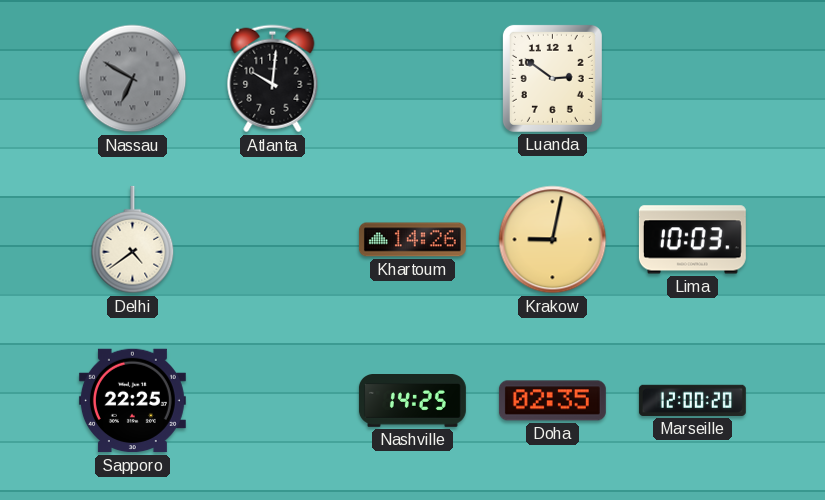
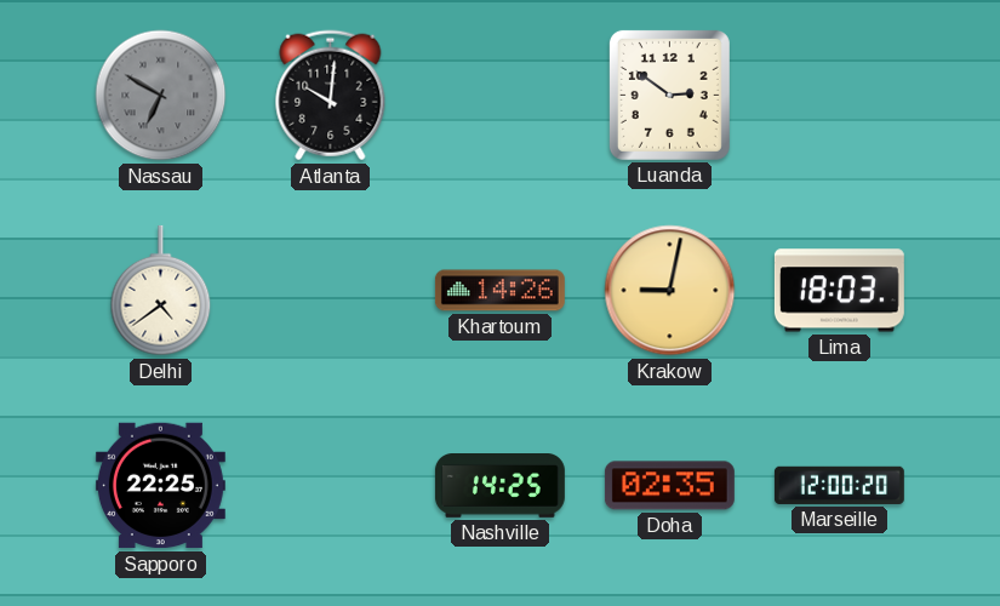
Lima: 10:03 -> 18:03 (839, 291)
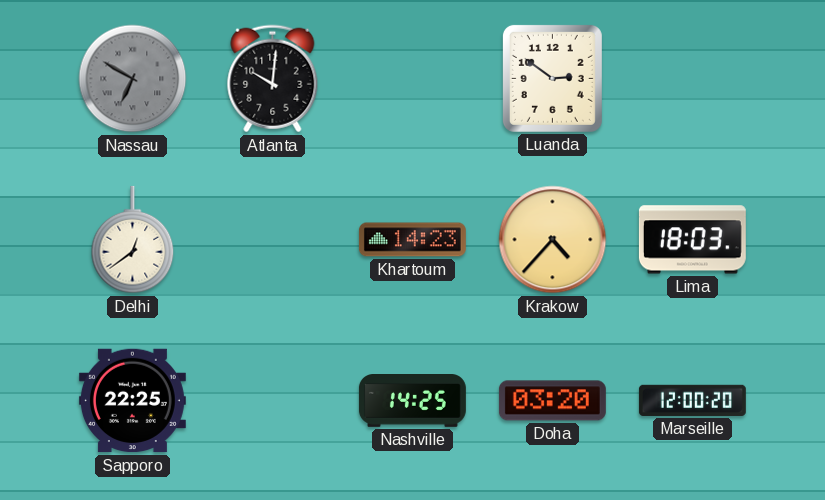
Delhi: 4:39 -> 12:39 (133, 240)
Khartoum: 14:26 -> 14:23 (412, 240)
Krakow: 9:02 -> 4:37 (553, 240)
Doha: 02:35 -> 03:20 (552, 401)
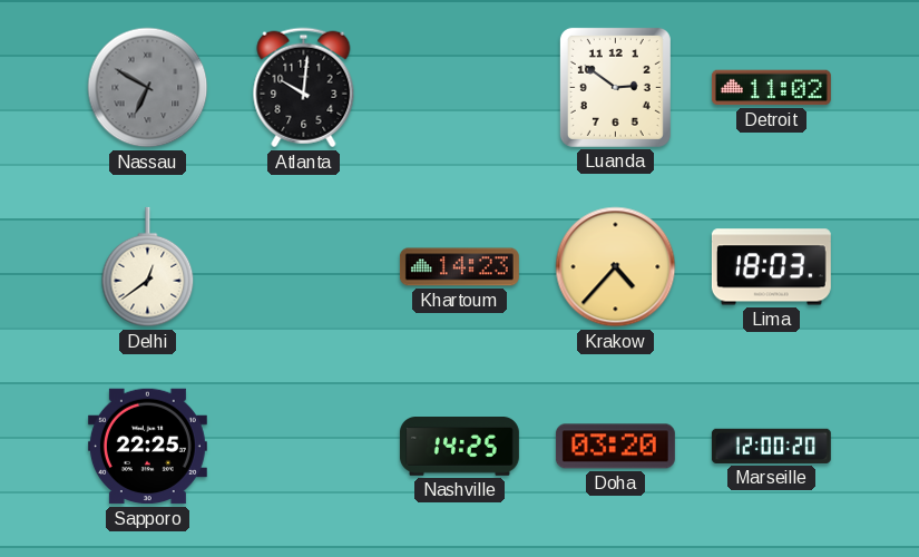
Detroit: none -> 11:02 (771, 88)
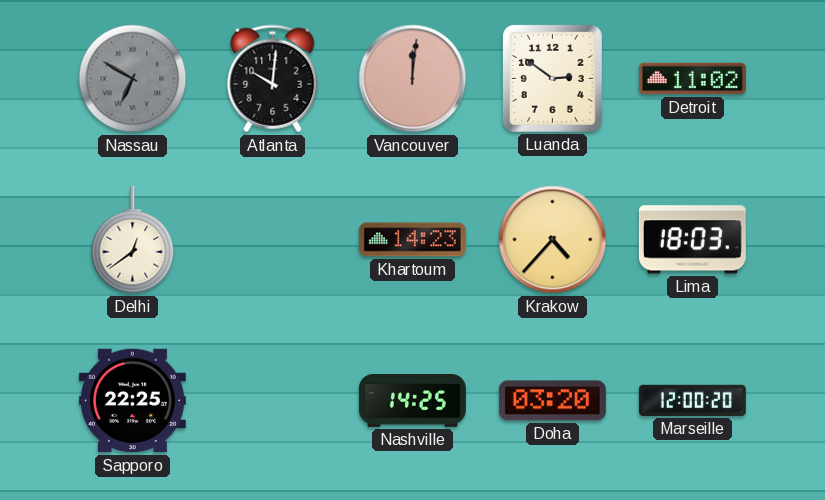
Vancouver: none -> 12:01 (413, 79)
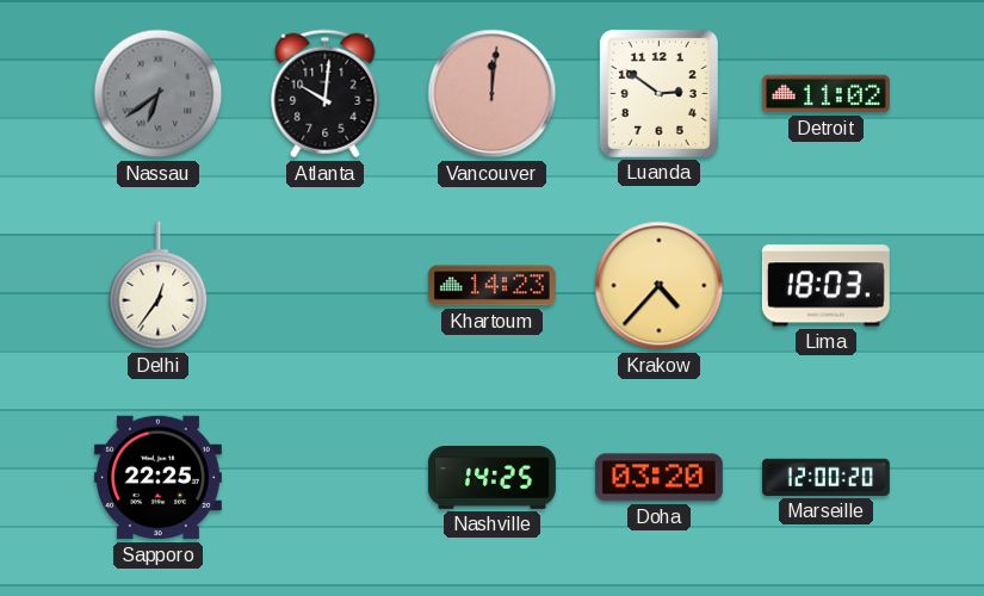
Nassau: 6:50 -> 6:39 (159, 94)
Delhi: 12:39 -> 12:36 (159, 286)
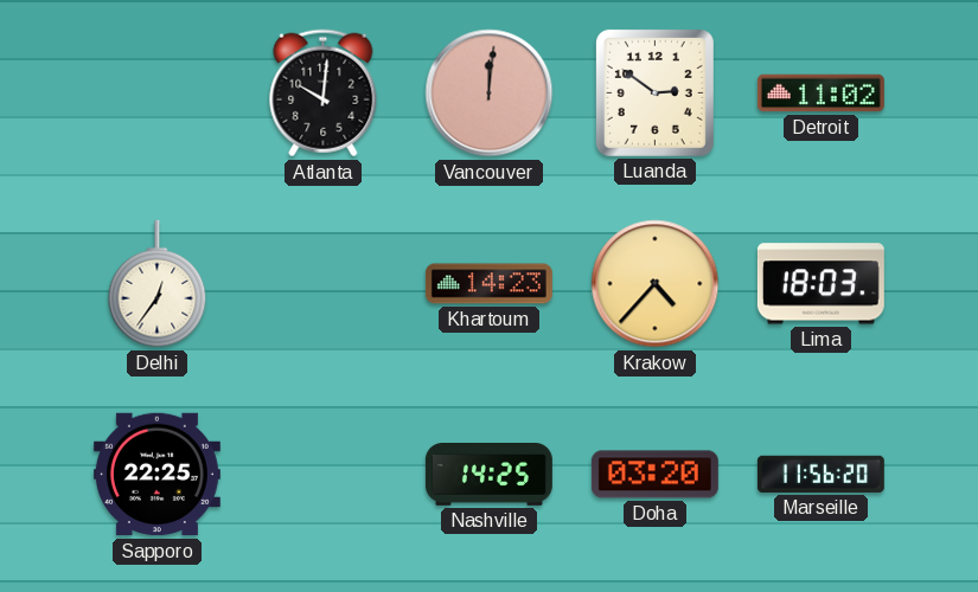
Nassau: 6:39 -> none (159, 94)
Marseille: 12:00 -> 11:56 (820, 474)
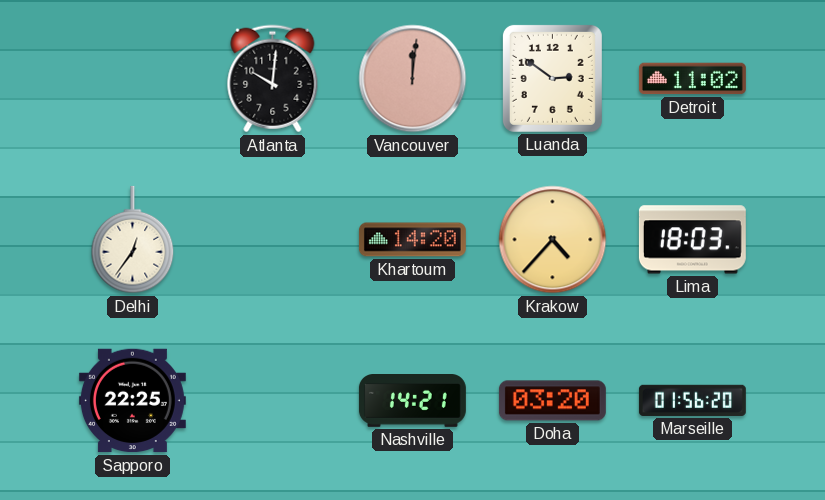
Khartoum: 14:23 -> 14:20 (412, 240)
Nashville: 14:25 -> 14:21 (412, 401)
Marseille: 11:56 -> 01:56 (692, 400)
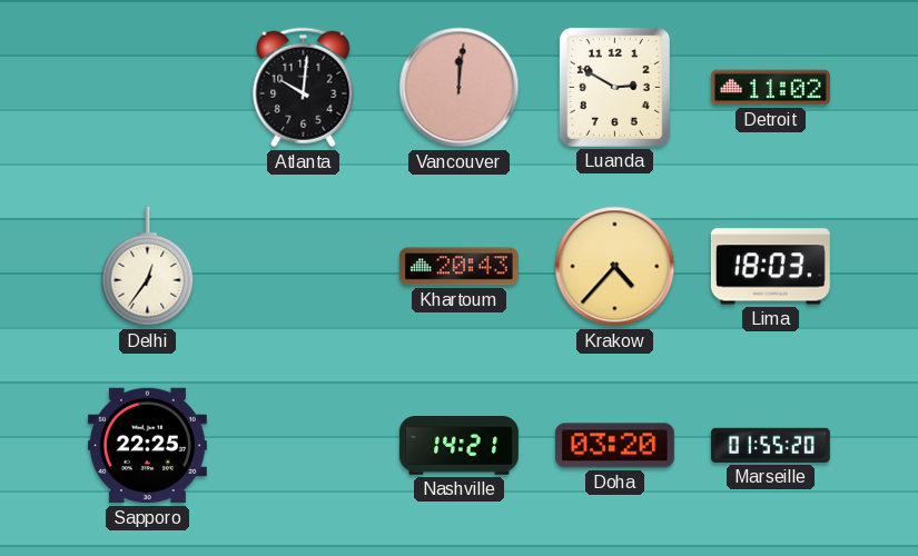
Luanda: 2:51 -> 2:50 (614, 87)
Khartoum: 14:20 -> 20:43 (458, 267)
Marseille: 01:56 -> 01:55 (770, 445)
